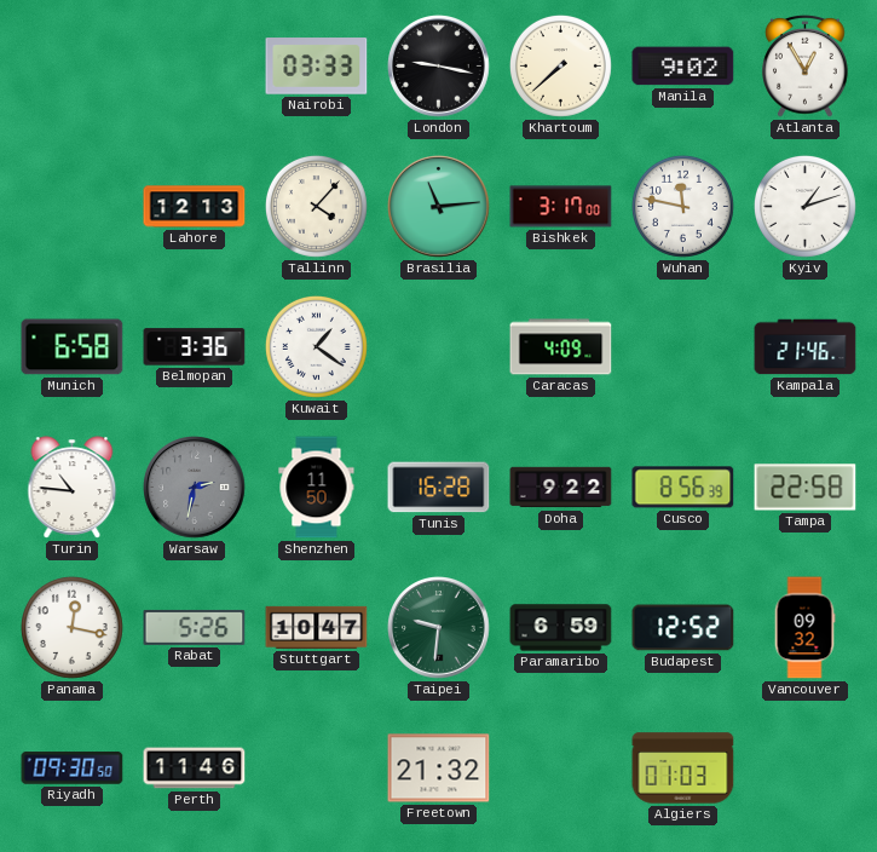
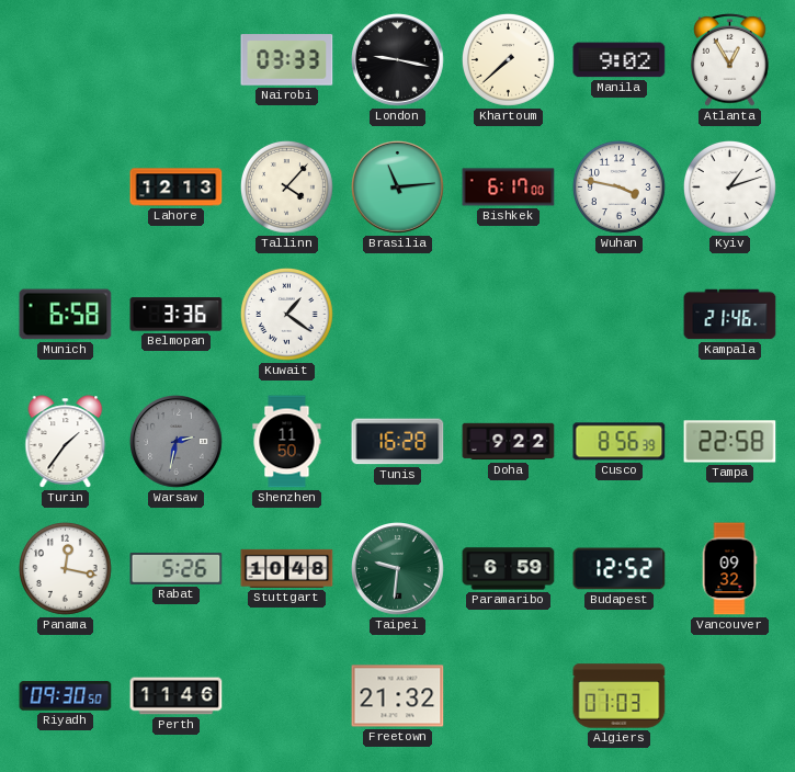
Bishkek: 3:17 -> 6:17 (509, 188)
Wuhan: 11:47 -> 3:47 (618, 186)
Caracas: 4:09 -> none (561, 347)
Turin: 10:46 -> 1:36 (66, 442)
Stuttgart: 10:47 -> 10:48 (287, 568)
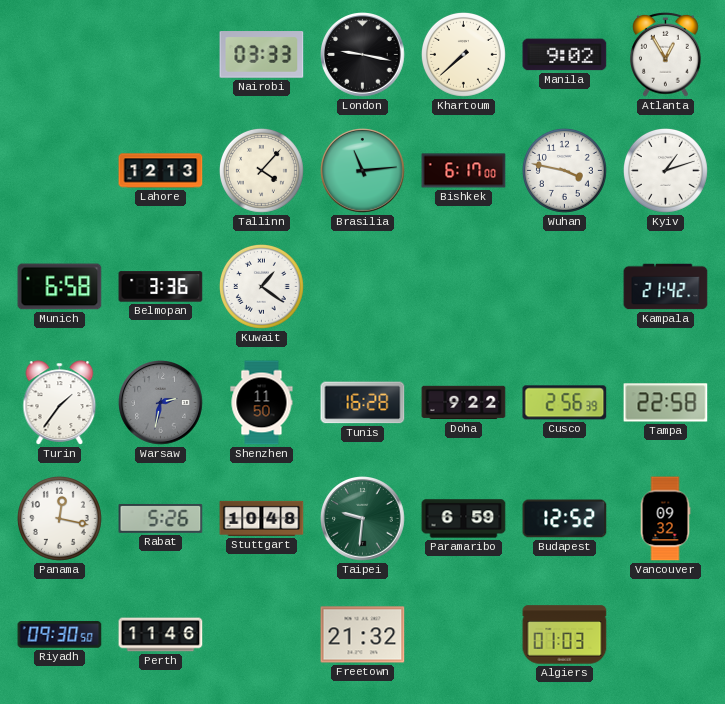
Kampala: 21:46 -> 21:42 (666, 287)
Cusco: 8:56 -> 2:56 (565, 403)
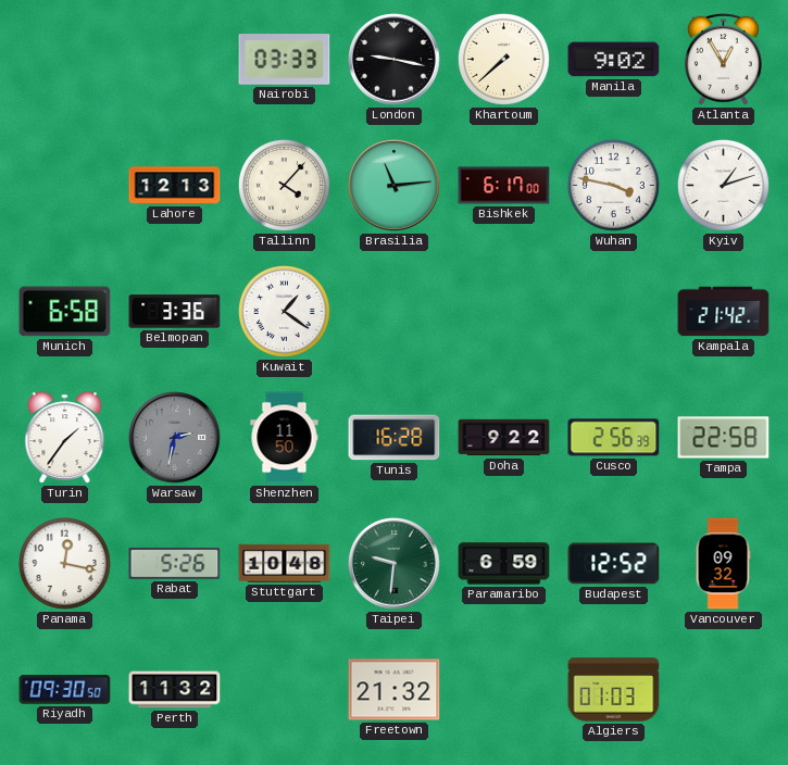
Perth: 11:46 -> 11:32 (175, 690)
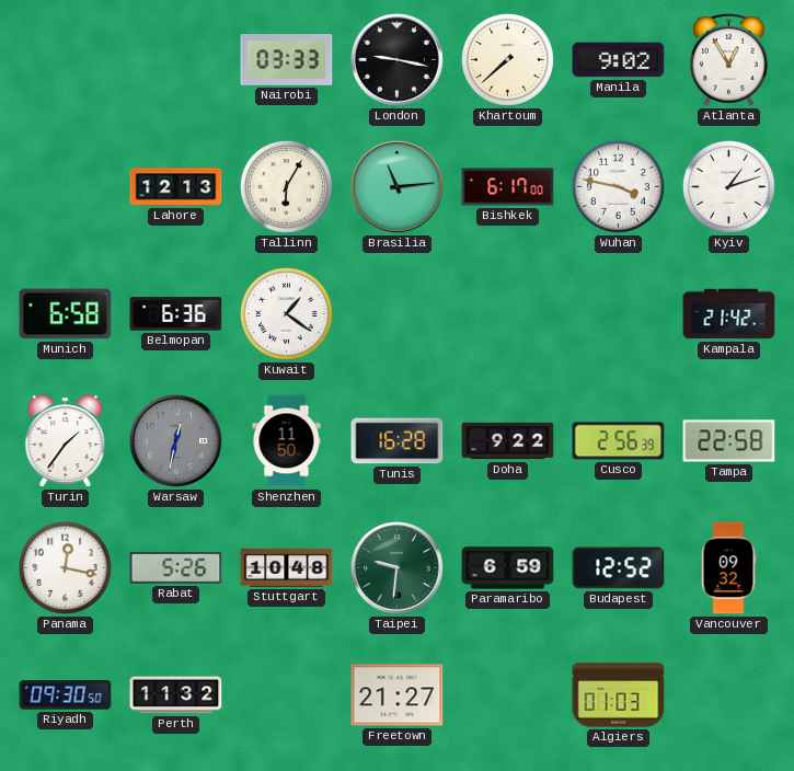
Tallinn: 4:07 -> 6:05 (286, 186)
Belmopan: 3:36 -> 6:36 (176, 314)
Warsaw: 2:32 -> 12:32 (176, 441)
Freetown: 21:32 -> 21:27 (398, 695)
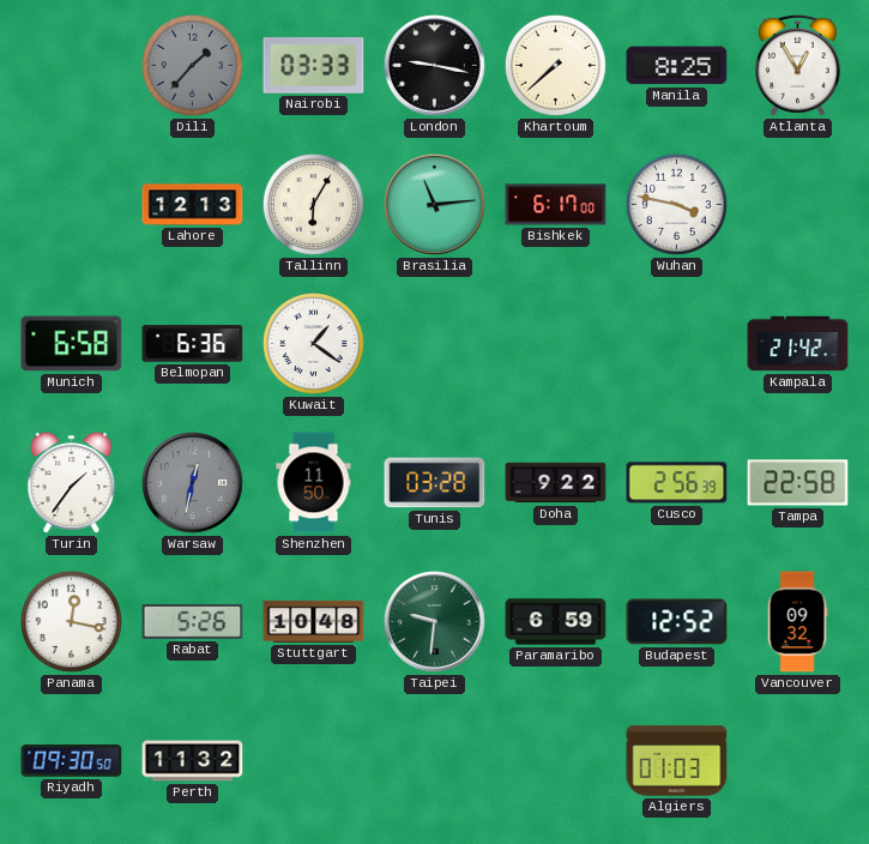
Dili: none -> 1:37 (192, 65)
Manila: 9:02 -> 8:25 (677, 66)
Kyiv: 1:12 -> none (728, 186)
Tunis: 16:28 -> 03:28 (435, 483)
Freetown: 21:27 -> none (398, 695)
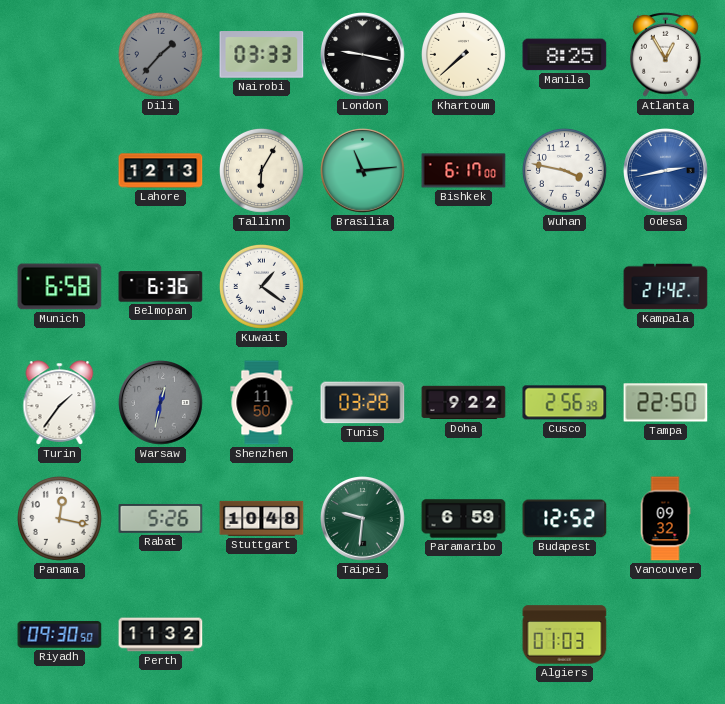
Odesa: none -> 2:43 (666, 171)
Tampa: 22:58 -> 22:50 (666, 403)
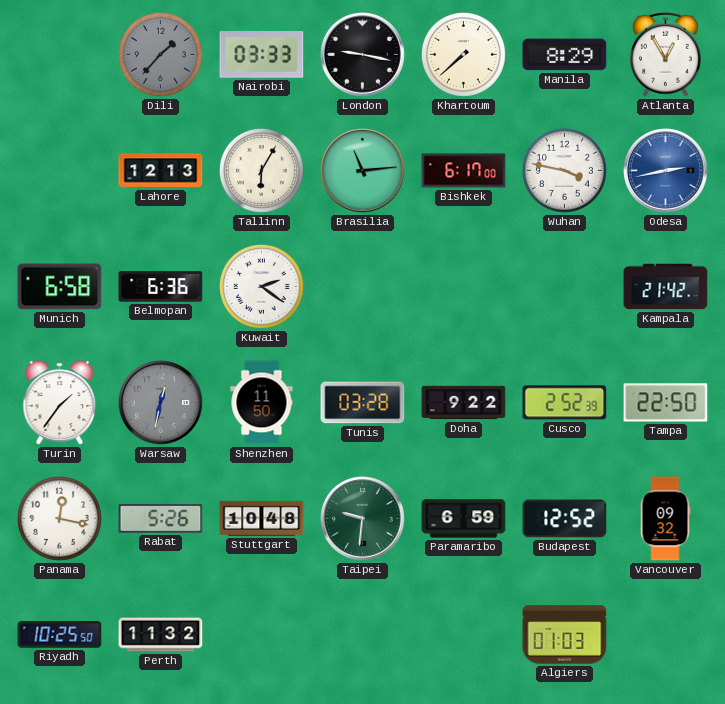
Manila: 8:25 -> 8:29 (565, 55)
Kuwait: 1:21 -> 2:21 (261, 286)
Cusco: 2:56 -> 2:52 (565, 403)
Riyadh: 09:30 -> 10:25 (60, 635)
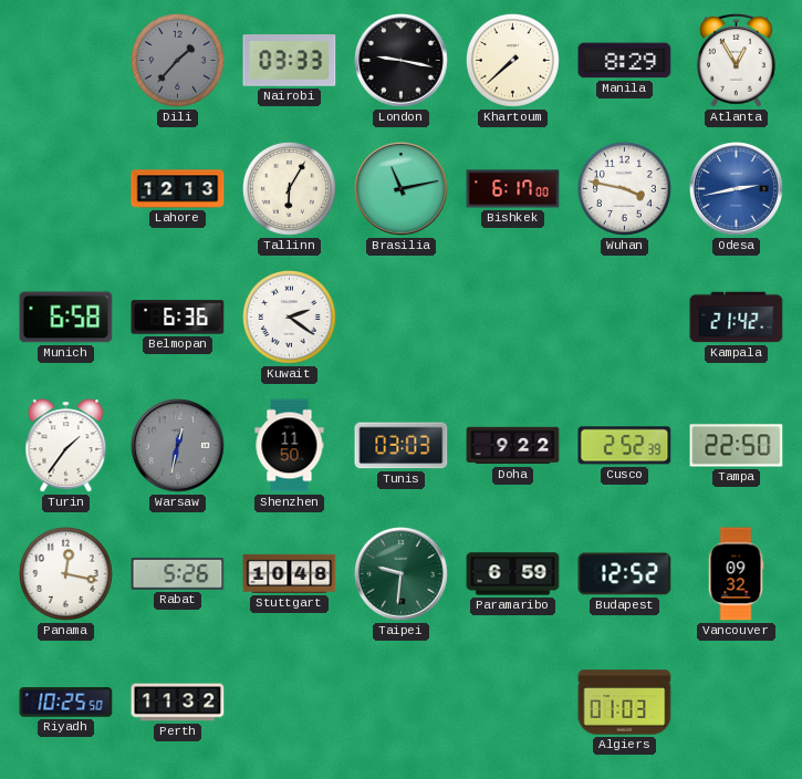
Brasilia: 11:14 -> 11:13 (402, 189)
Tunis: 03:28 -> 03:03 (402, 446)
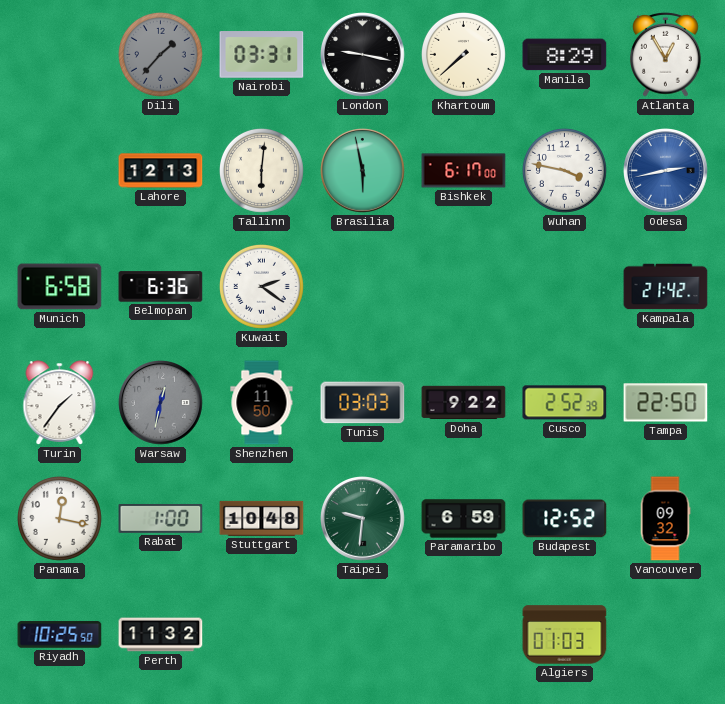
Nairobi: 03:33 -> 03:31 (262, 55)
Tallinn: 6:05 -> 6:01 (261, 170)
Brasilia: 11:13 -> 5:58 (363, 171)
Rabat: 5:26 -> 1:00 (161, 518)
